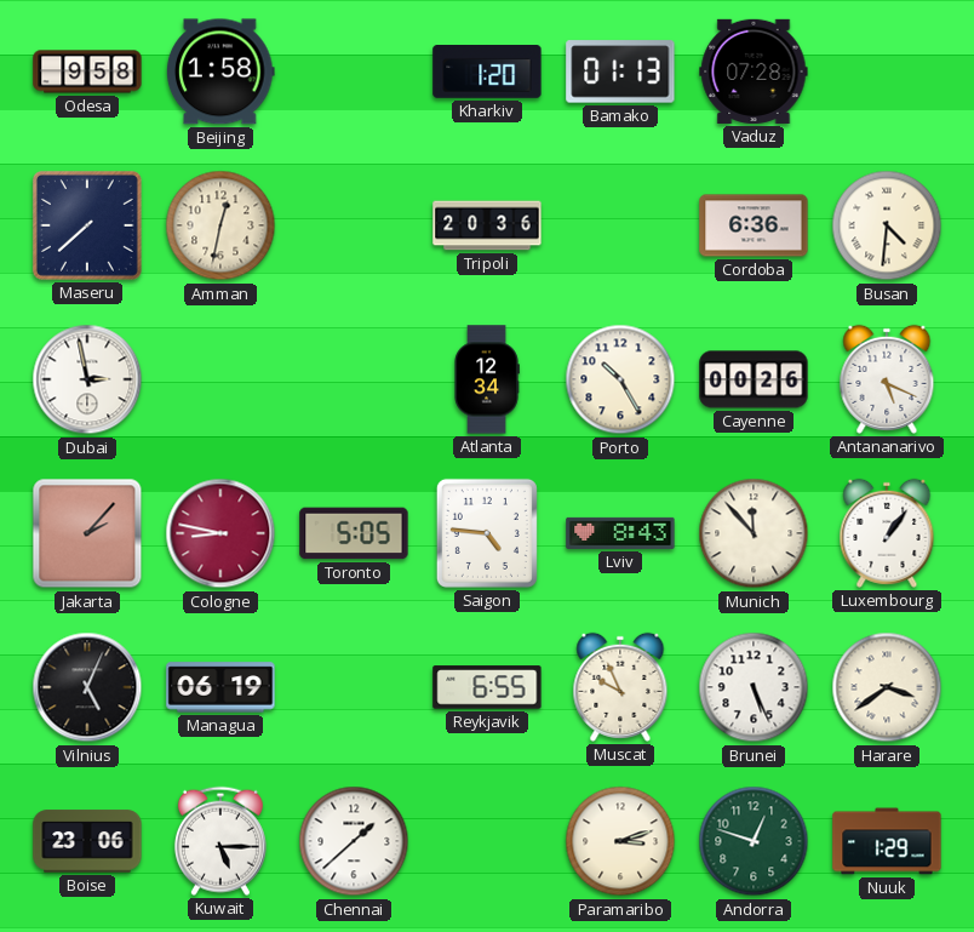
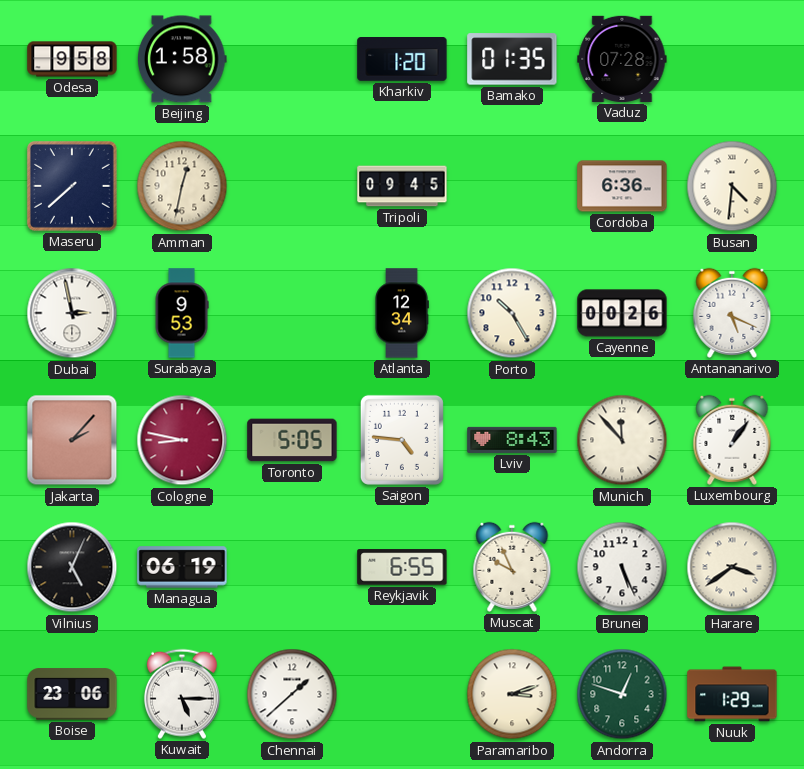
Bamako: 01:13 -> 01:35 (512, 59)
Tripoli: 20:36 -> 09:45 (402, 186)
Surabaya: none -> 9:53 (182, 313)
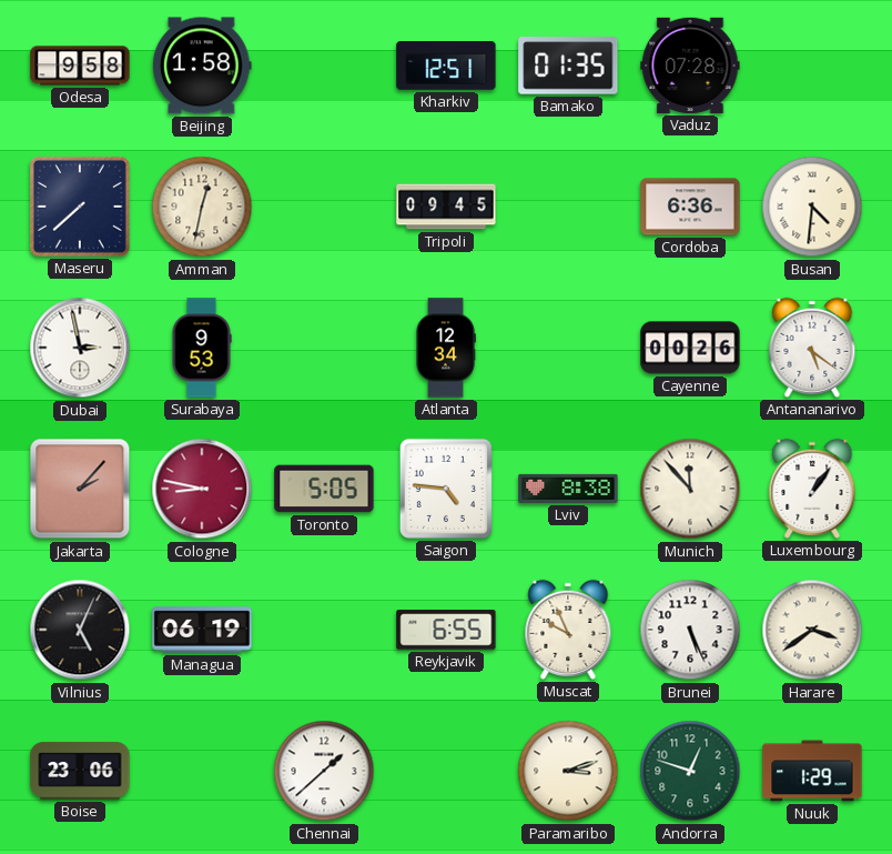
Kharkiv: 1:20 -> 12:51 (446, 67)
Porto: 10:25 -> none (512, 313)
Antananarivo: 5:19 -> 5:21 (812, 348)
Lviv: 8:43 -> 8:38 (568, 489)
Kuwait: 5:15 -> none (182, 694)
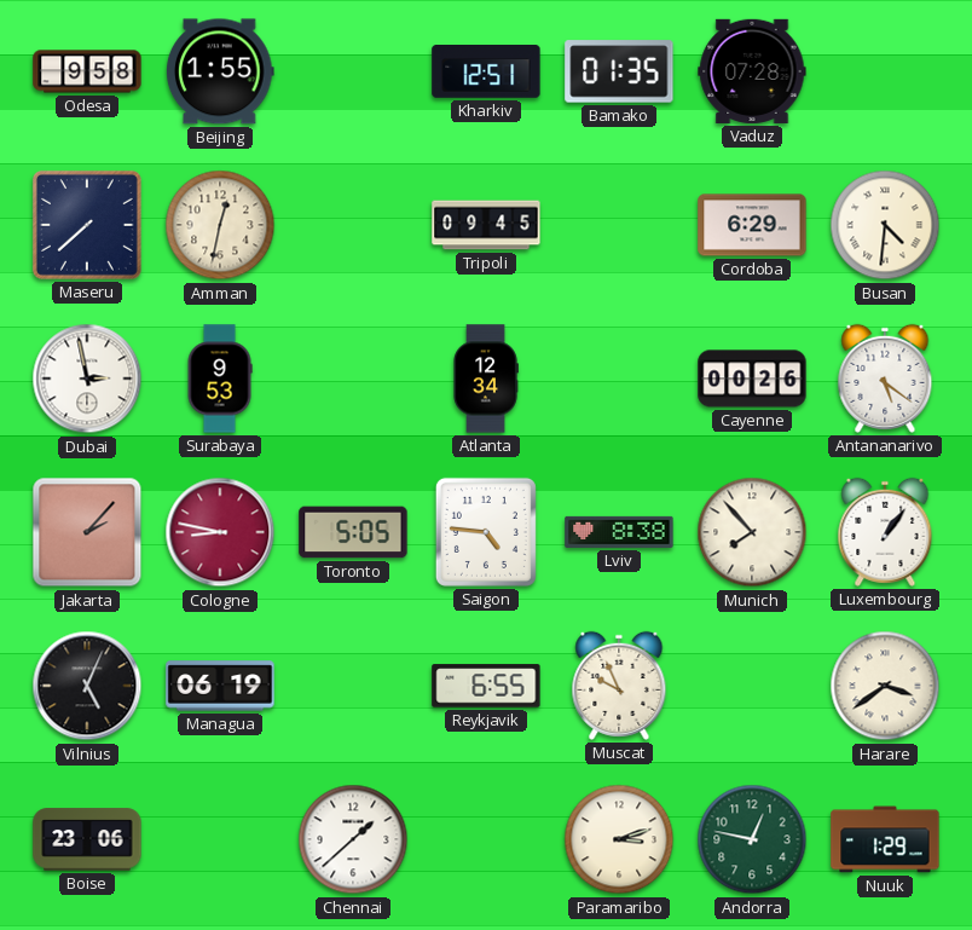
Beijing: 1:58 -> 1:55 (221, 71)
Cordoba: 6:36 -> 6:29 (752, 225)
Munich: 11:53 -> 7:53 (752, 532)
Brunei: 5:26 -> none (690, 630)
Andorra: 12:48 -> 12:47 (752, 839)
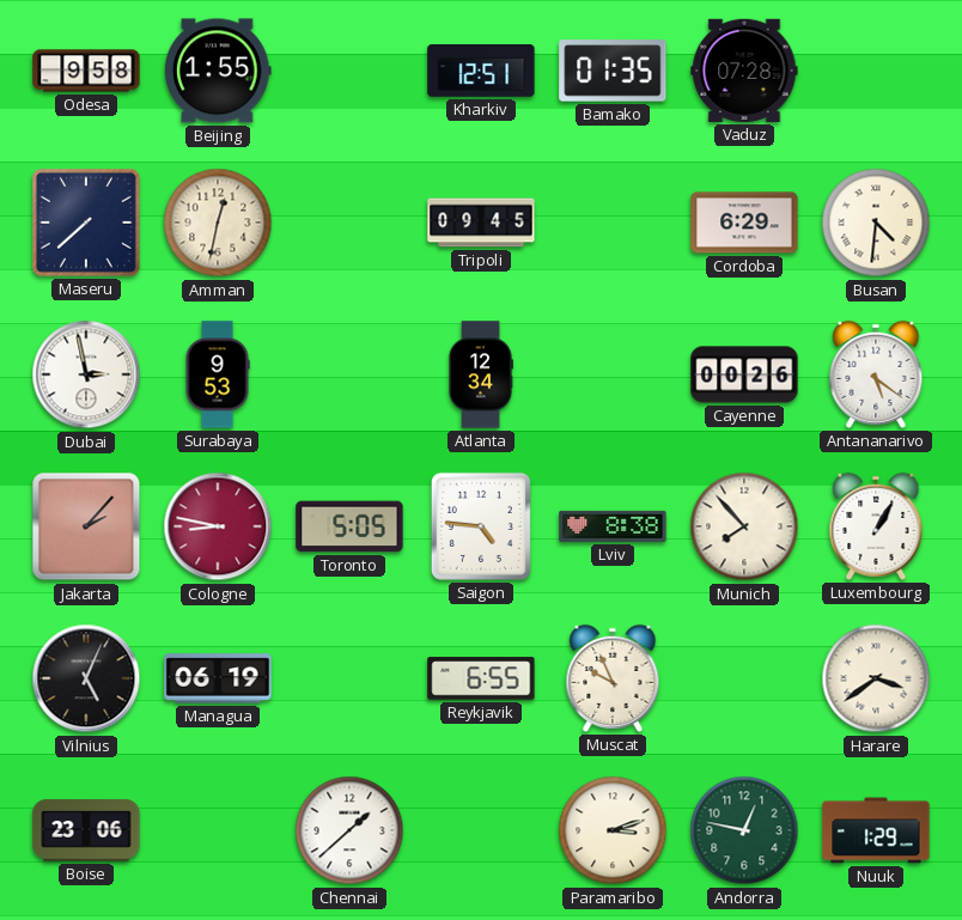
Luxembourg: 1:06 -> 1:05 (876, 526)
